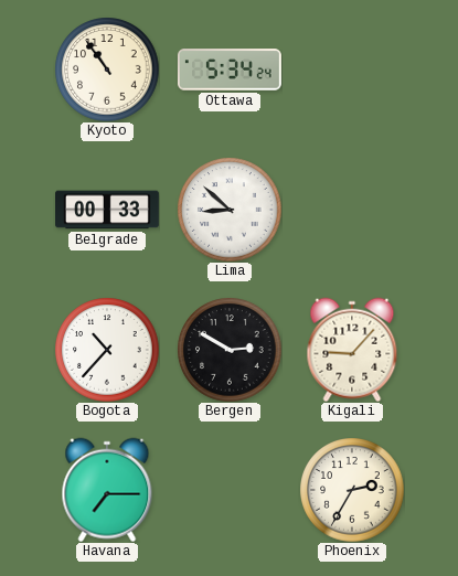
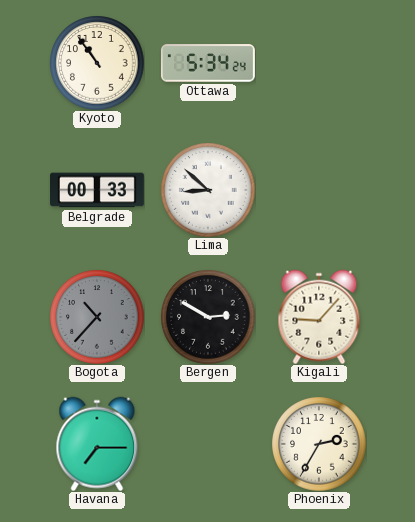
Bogota dial: white -> grey (97, 317)
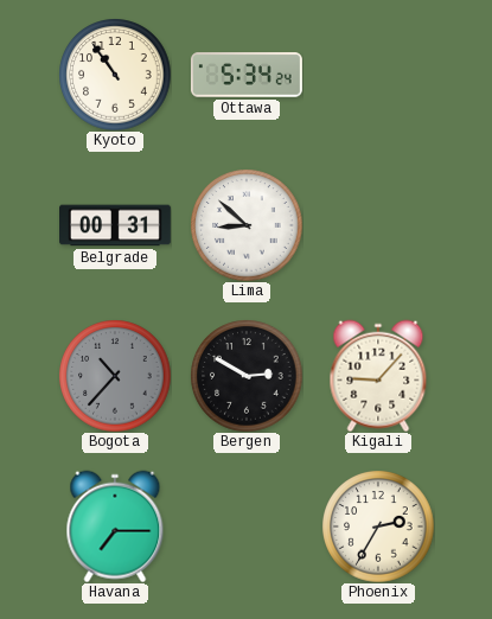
Belgrade: 00:33 -> 00:31 (116, 225)
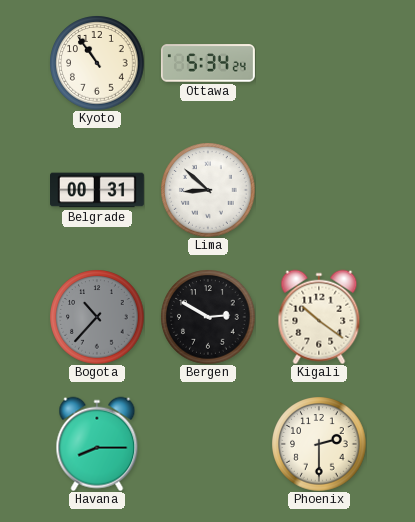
Kigali: 9:07 -> 10:21 (319, 317)
Havana: 7:15 -> 8:15 (97, 444)
Phoenix: 2:35 -> 2:30 (319, 444)
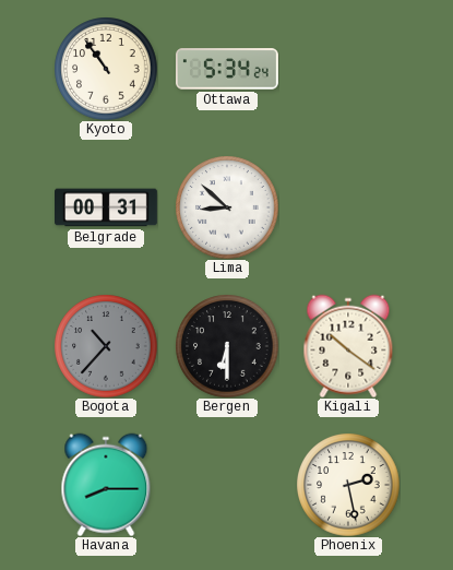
Bergen: 2:50 -> 6:30 (227, 346)
Phoenix: 2:30 -> 2:28 (348, 485)
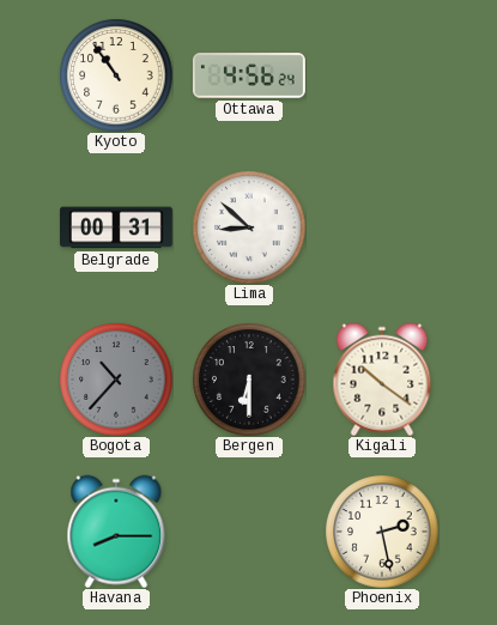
Ottawa: 5:34 -> 4:56 (249, 75)
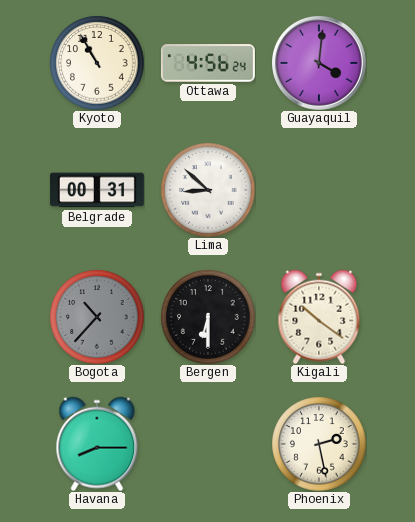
Kyoto: 10:54 -> 10:55 (97, 63)
Guayaquil: none -> 4:01 (319, 63)
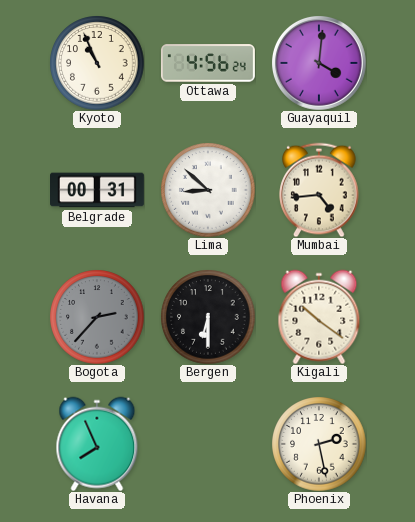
Kyoto: 10:55 -> 10:56 (97, 63)
Mumbai: none -> 4:44 (319, 190)
Bogota: 10:37 -> 2:37 (97, 317)
Havana: 8:15 -> 7:56 (97, 444)
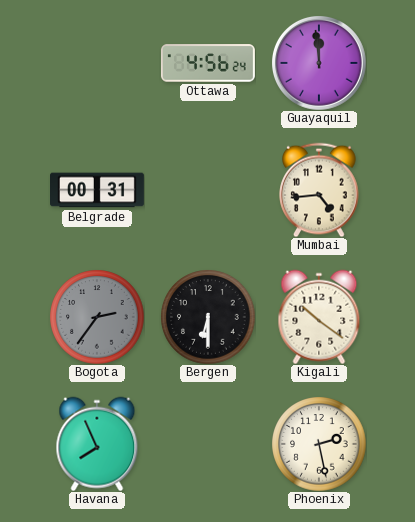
Kyoto: 10:56 -> none (97, 63)
Guayaquil: 4:01 -> 11:59 (319, 63)
Lima: 8:52 -> none (208, 190)
Bogota: 2:37 -> 2:36 (97, 317)
